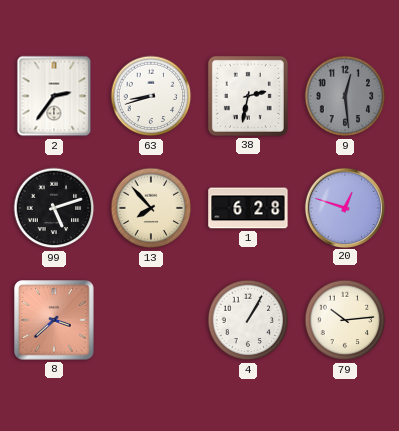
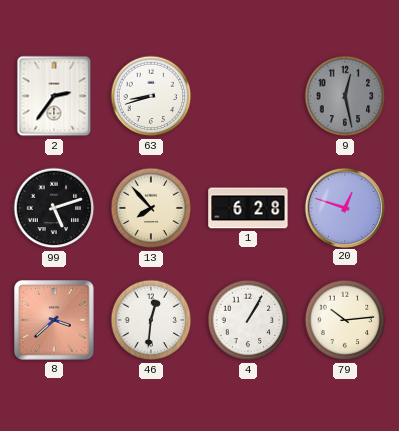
38: 2:32 -> none (248, 96)
9: 12:29 -> 12:28 (345, 96)
46: none -> 12:31 (151, 320)
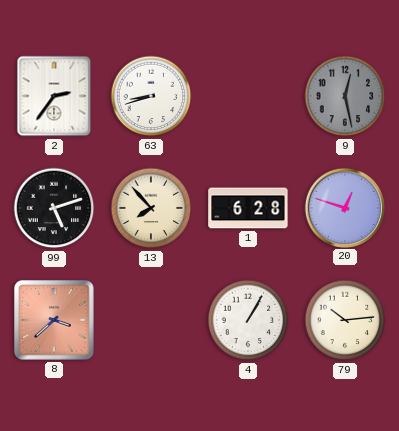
46: 12:31 -> none (151, 320)
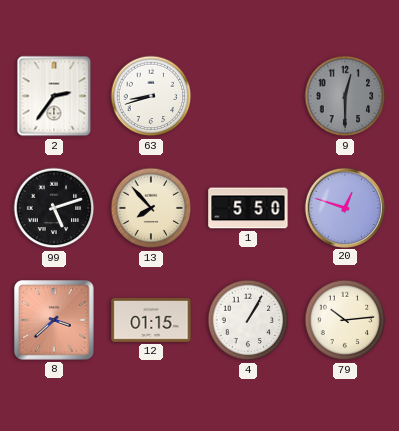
9: 12:28 -> 12:30 (345, 96)
1: 6:28 -> 5:50 (248, 208)
12: none -> 01:15 (151, 320)
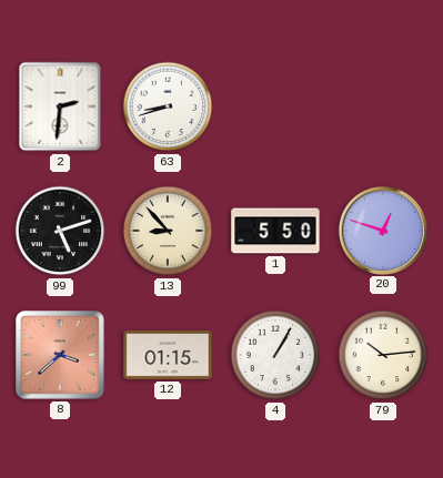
2: 2:36 -> 2:31 (60, 106)
9: 12:30 -> none (345, 96)
13: 7:53 -> 8:53 (168, 231)
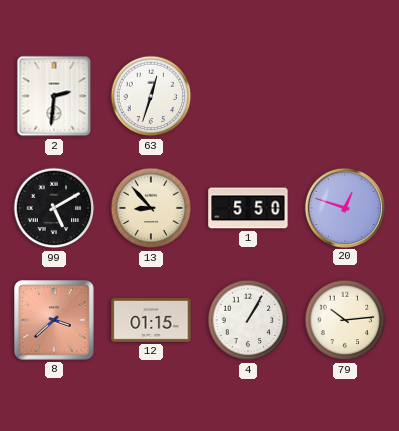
63: 8:42 -> 12:33 (151, 96)
99: 5:12 -> 5:10 (54, 208)
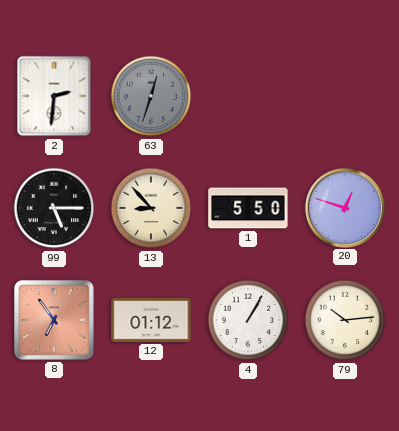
63 dial: white -> grey (151, 96)
99: 5:10 -> 5:15 (54, 208)
8: 3:38 -> 6:54 (54, 320)
12: 01:15 -> 01:12 (151, 320)
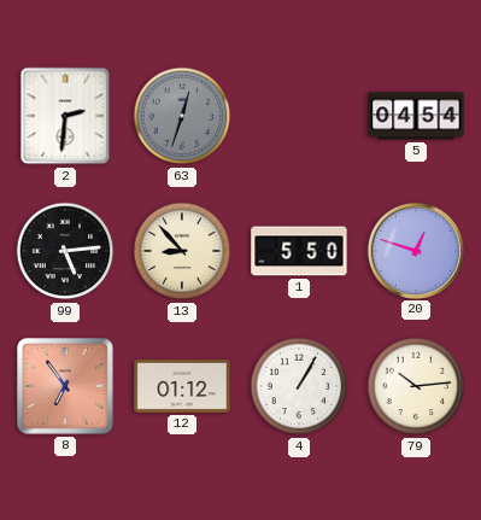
5: none -> 04:54 (416, 116)
99: 5:15 -> 5:14 (65, 251)
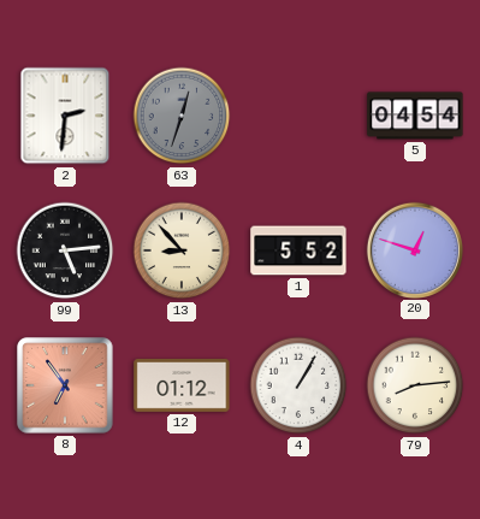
1: 5:50 -> 5:52 (298, 250)
79: 10:14 -> 8:14 (415, 385)
